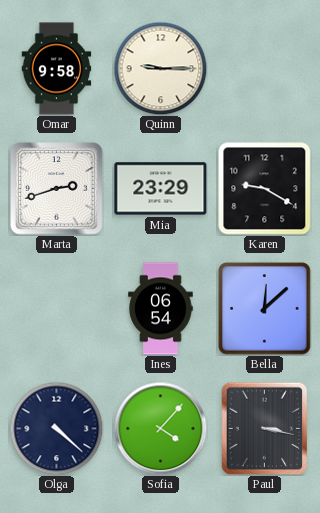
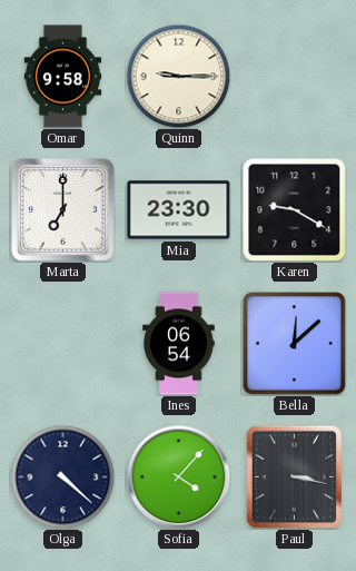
Marta: 2:42 -> 7:00 (63, 210)
Mia: 23:29 -> 23:30 (179, 210)
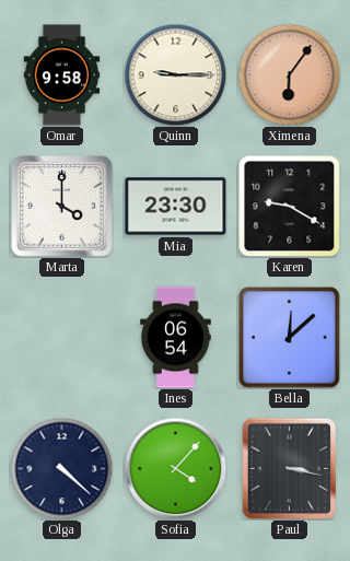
Ximena: none -> 6:06 (289, 74)
Marta: 7:00 -> 4:00 (62, 207)
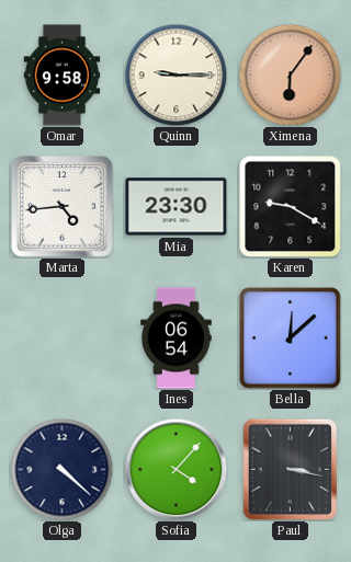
Marta: 4:00 -> 4:44 (63, 207)
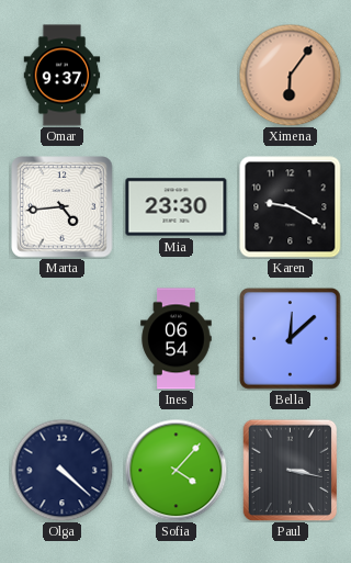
Omar: 9:58 -> 9:37 (63, 76)
Quinn: 9:15 -> none (175, 74)
